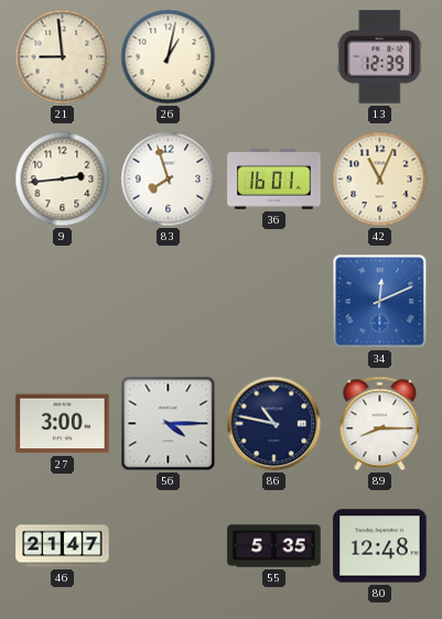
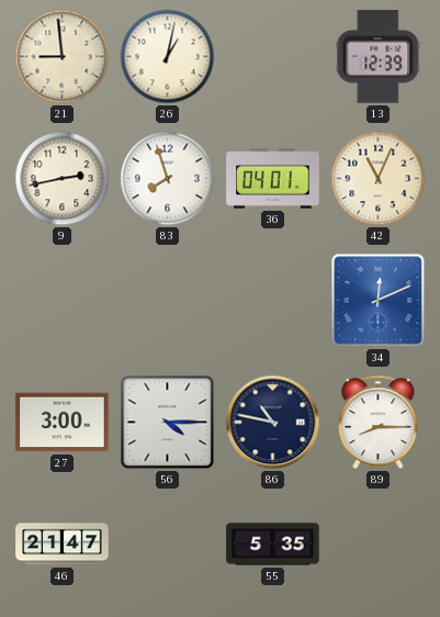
9: 2:44 -> 2:43 (63, 179)
36: 16:01 -> 04:01 (273, 179)
80: 12:48 -> none (380, 546)
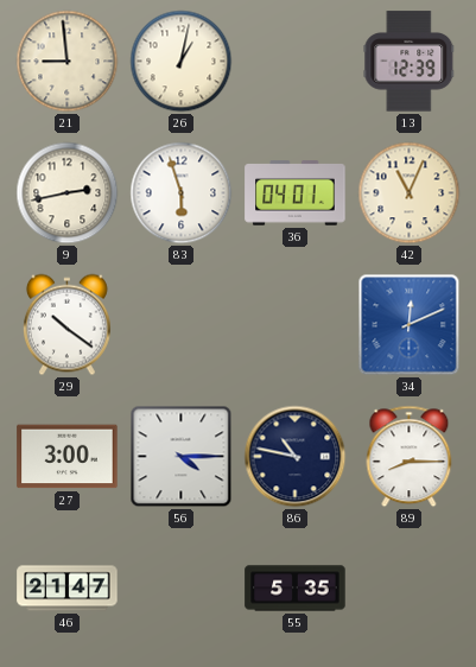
83: 7:57 -> 5:57 (182, 193)
29: none -> 10:21 (66, 325)
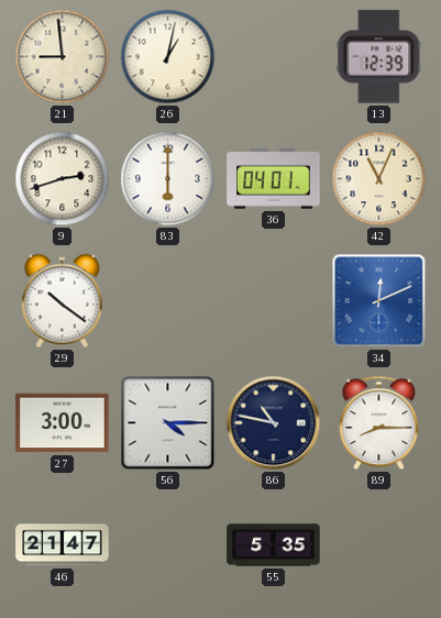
9: 2:43 -> 2:42 (63, 179)
83: 5:57 -> 6:00 (168, 179)
